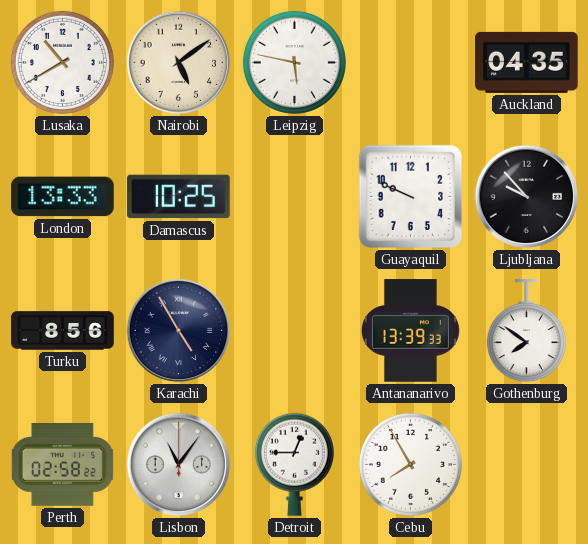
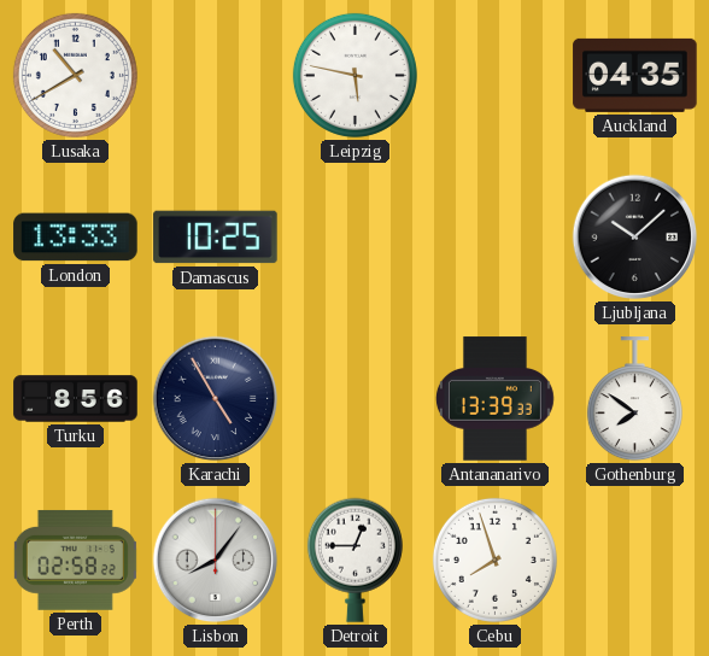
Nairobi: 5:09 -> none (179, 63)
Guayaquil: 9:49 -> none (411, 197)
Ljubljana: 9:53 -> 10:08 (635, 238)
Lisbon: 11:06 -> 8:06 (216, 561)
Cebu: 7:55 -> 7:57 (494, 560)
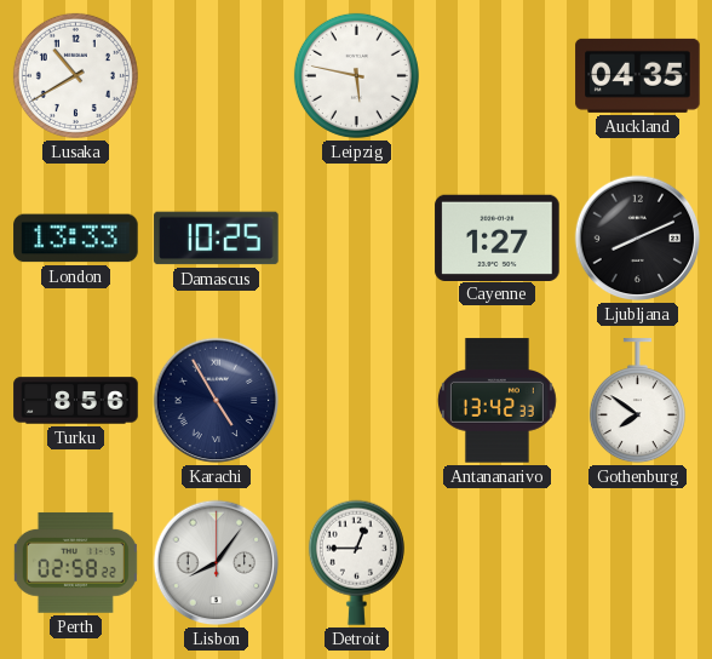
Cayenne: none -> 1:27 (498, 237)
Ljubljana: 10:08 -> 8:11 (638, 239)
Antananarivo: 13:39 -> 13:42 (496, 401)
Cebu: 7:57 -> none (494, 560)
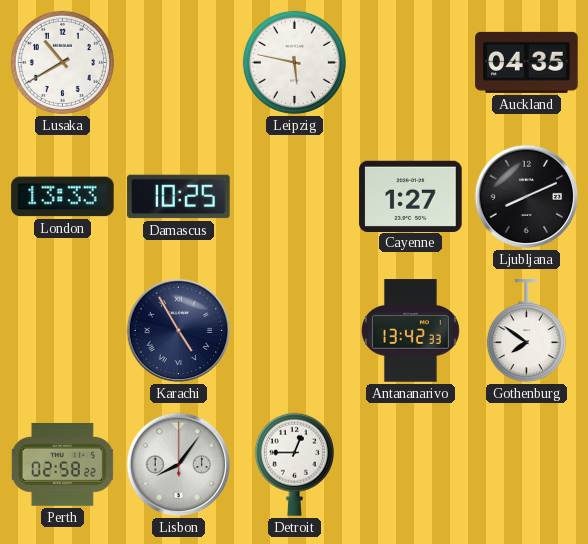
Turku: 8:56 -> none (76, 401)
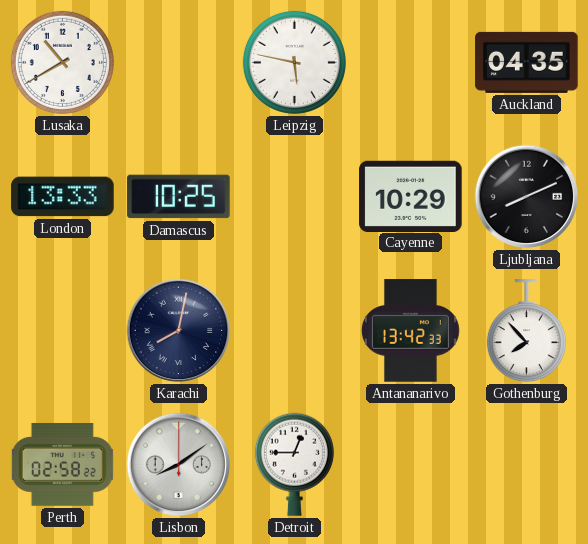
Cayenne: 1:27 -> 10:29 (411, 196)
Karachi: 4:55 -> 8:02 (179, 331)
Gothenburg: 7:51 -> 7:53 (526, 331)
Lisbon: 8:06 -> 8:09 (179, 465)
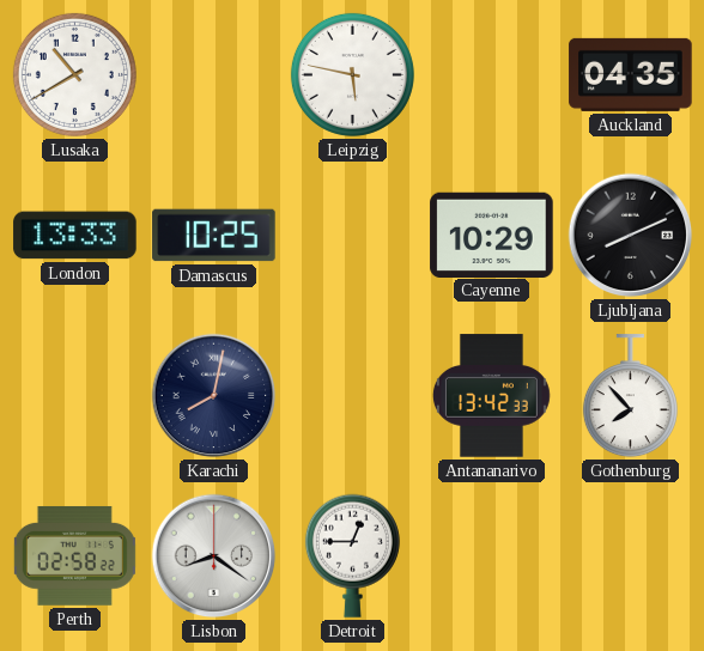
Lisbon: 8:09 -> 8:21 (214, 556)
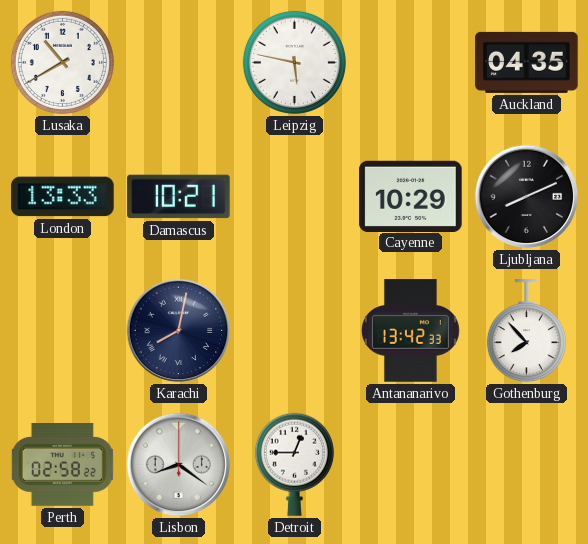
Damascus: 10:25 -> 10:21 (179, 197)
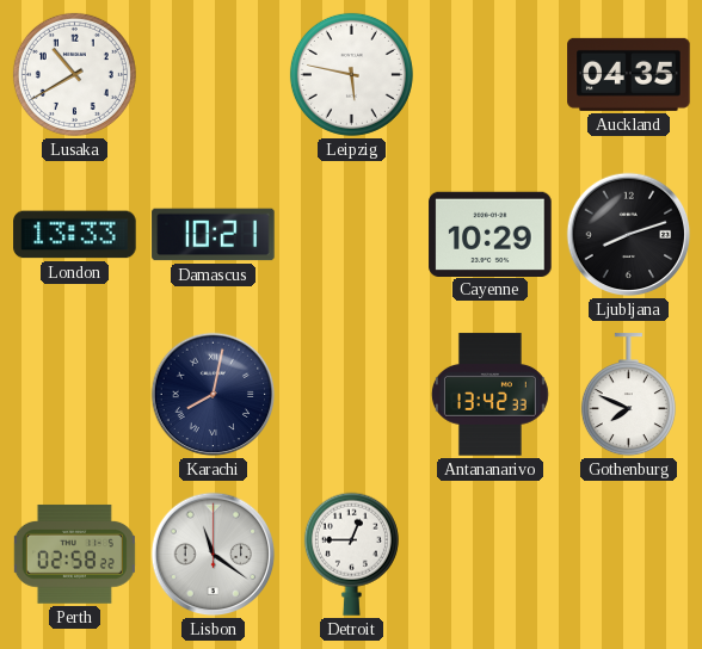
Ljubljana: 8:11 -> 8:12 (629, 235)
Gothenburg: 7:53 -> 7:49 (628, 395)
Lisbon: 8:21 -> 11:21 (214, 555)
